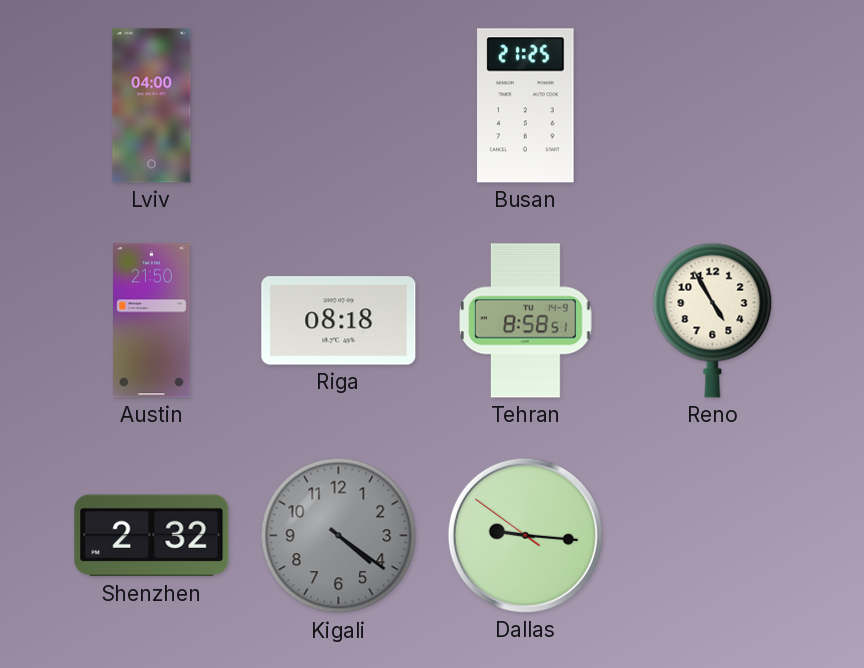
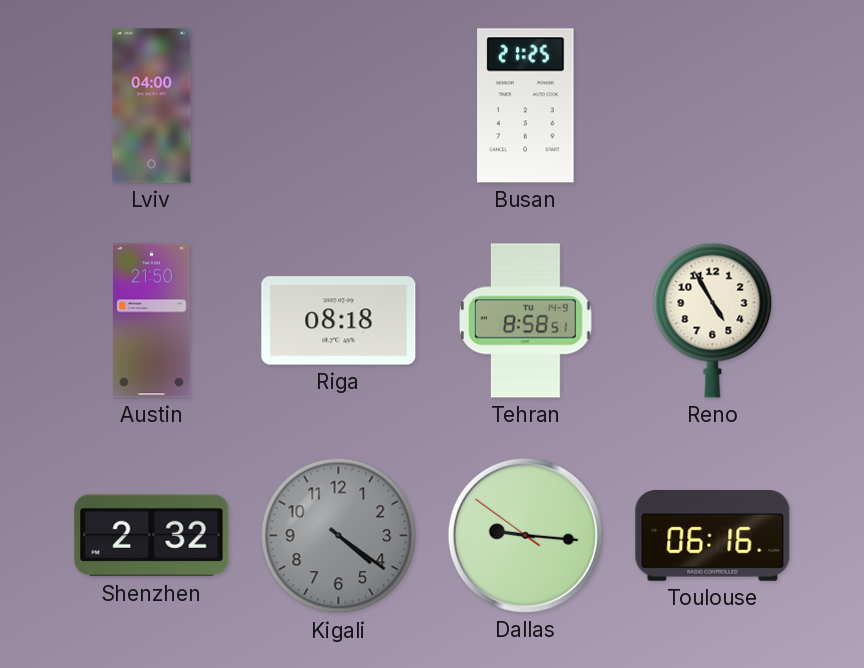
Toulouse: none -> 06:16 (713, 535)
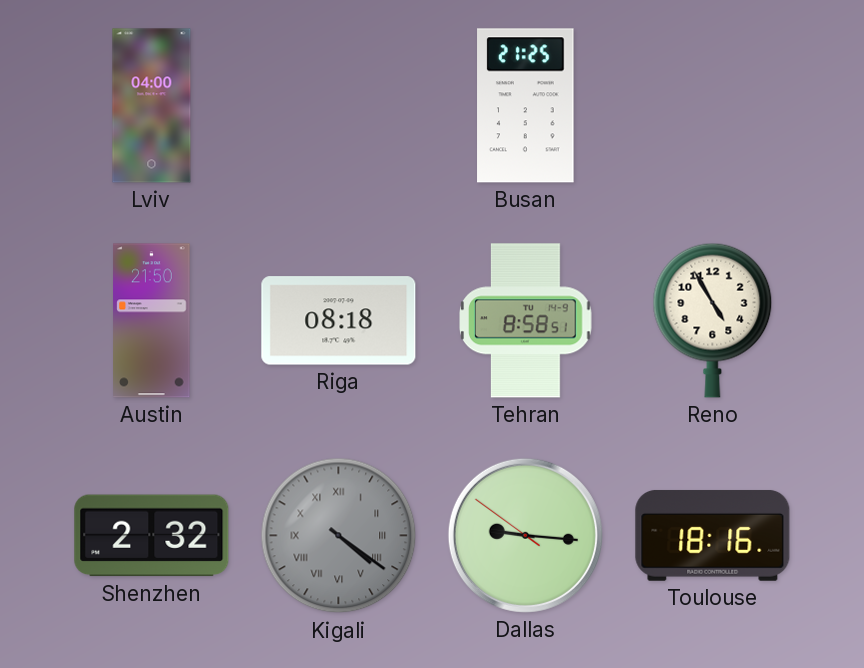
Kigali numerals: Arabic -> Roman (339, 536)
Toulouse: 06:16 -> 18:16 (713, 535)
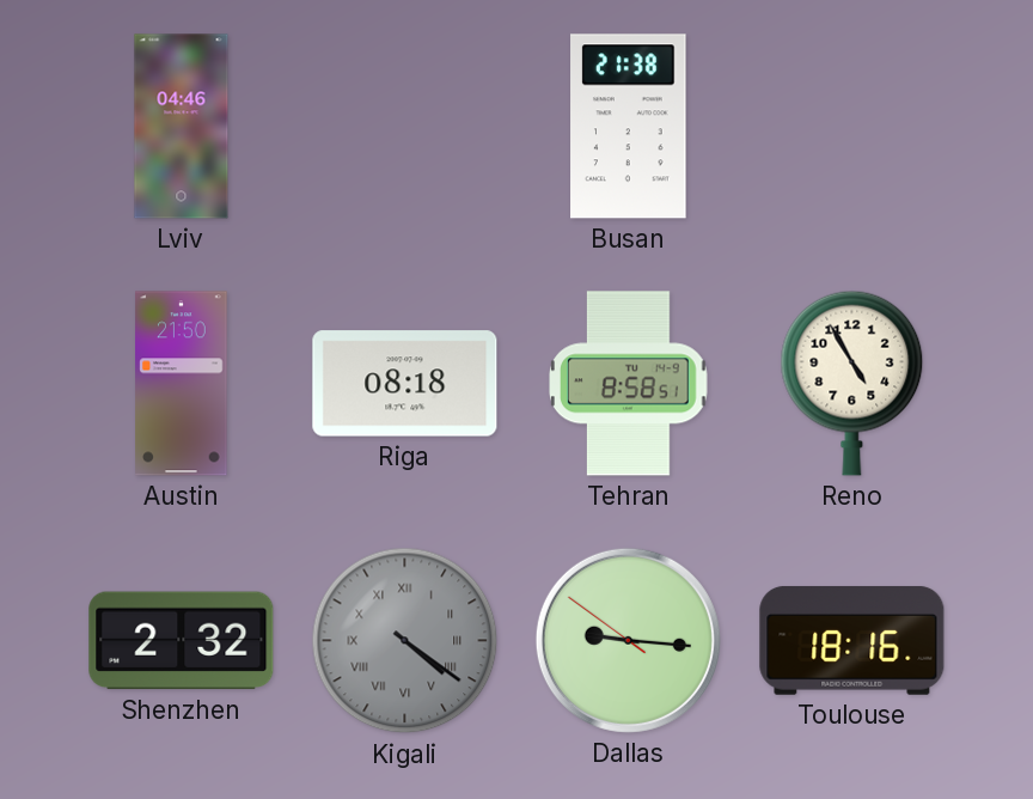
Lviv: 04:00 -> 04:46 (182, 127)
Busan: 21:25 -> 21:38 (629, 127)
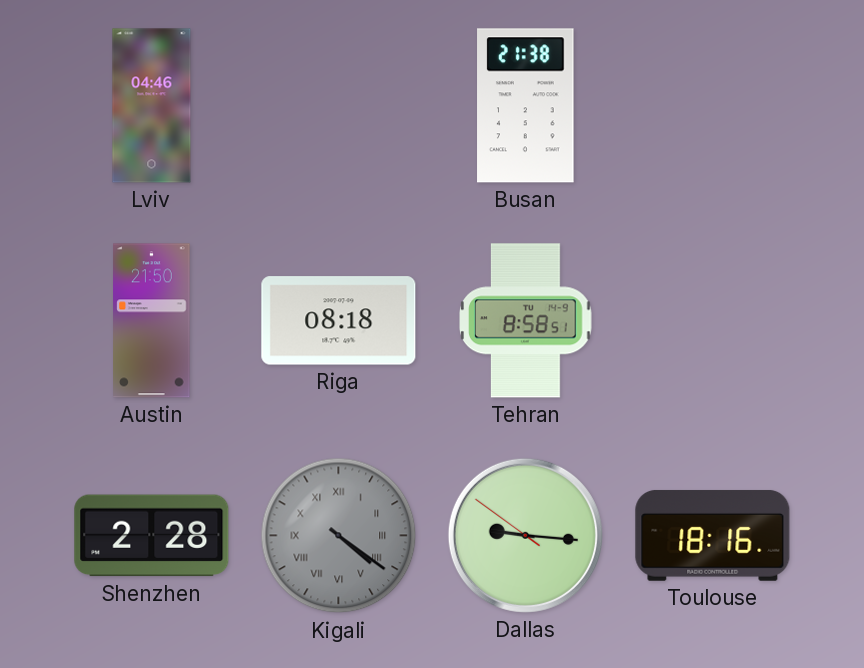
Reno: 4:55 -> none (852, 383)
Shenzhen: 2:32 -> 2:28 (152, 536)
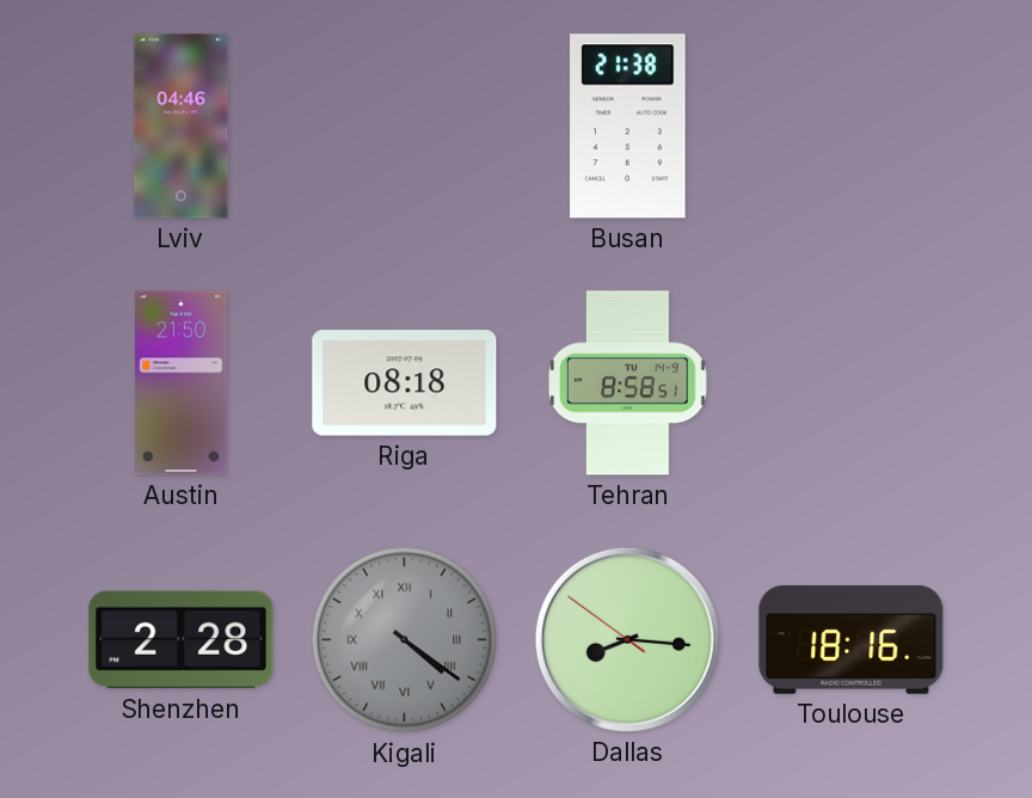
Dallas: 9:15 -> 8:15 (627, 639)
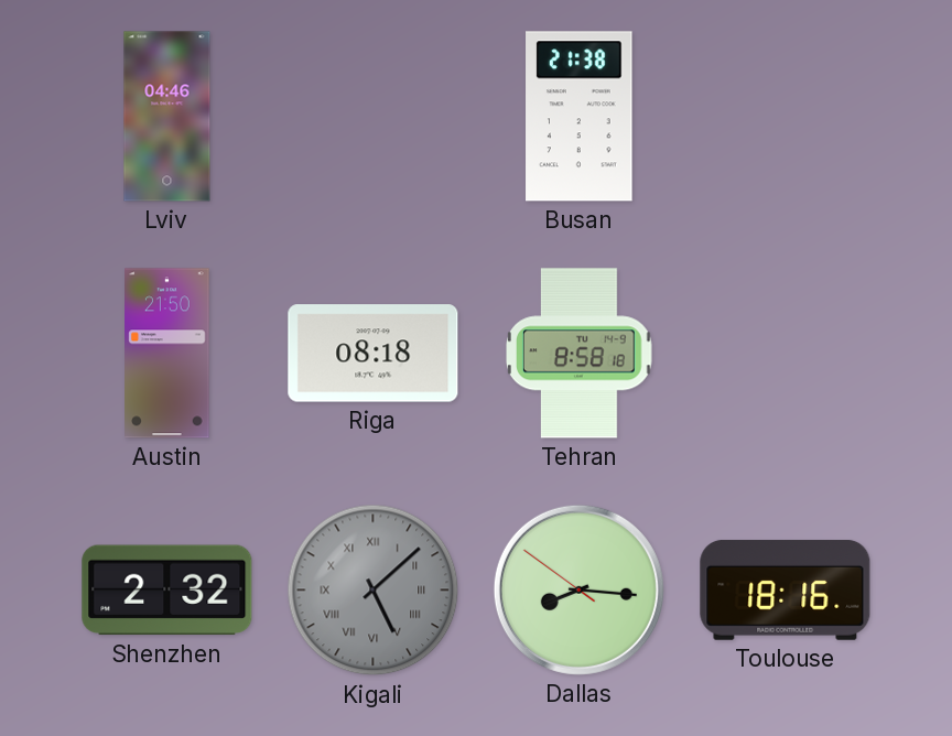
Tehran: 8:58:51 -> 8:58:18 (580, 354)
Shenzhen: 2:28 -> 2:32 (167, 591)
Kigali: 4:21 -> 5:08 (374, 591)
